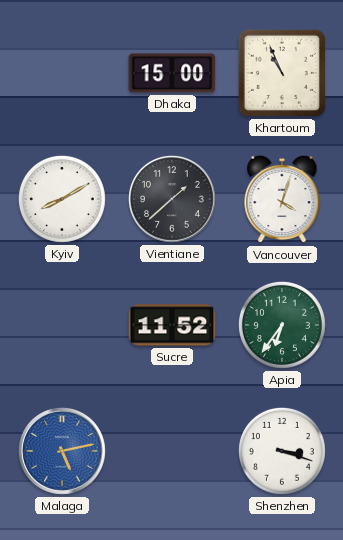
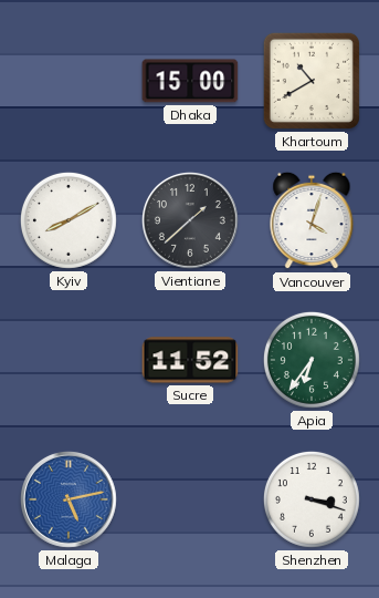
Khartoum: 10:56 -> 10:40 (312, 81)
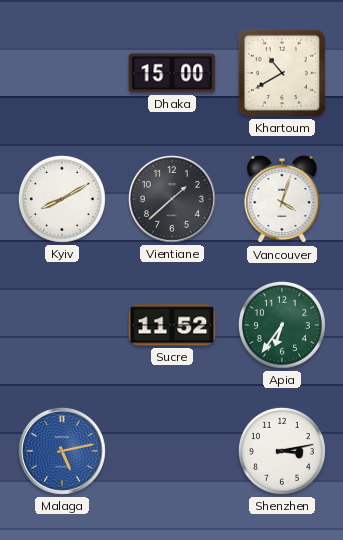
Shenzhen: 3:18 -> 3:13 (282, 451)
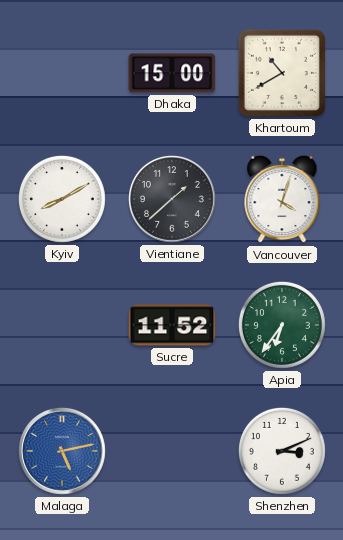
Shenzhen: 3:13 -> 3:11 (282, 451)
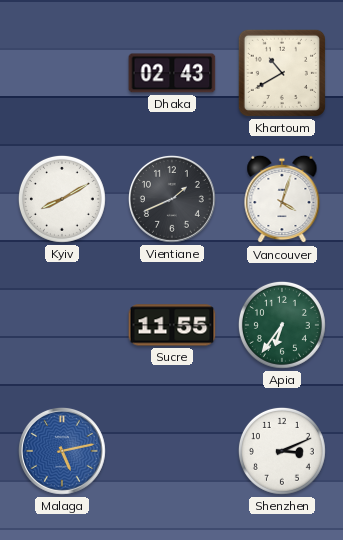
Dhaka: 15:00 -> 02:43 (172, 73)
Vientiane: 1:38 -> 1:41 (172, 199)
Sucre: 11:52 -> 11:55 (172, 325)
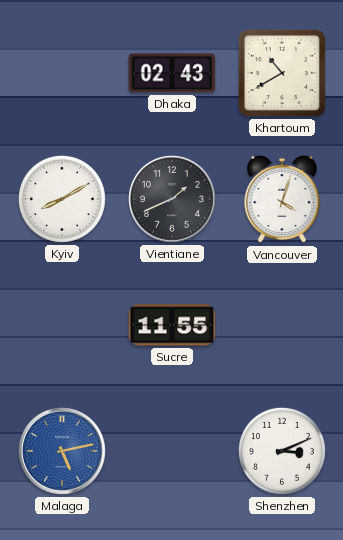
Apia: 6:36 -> none (282, 325)
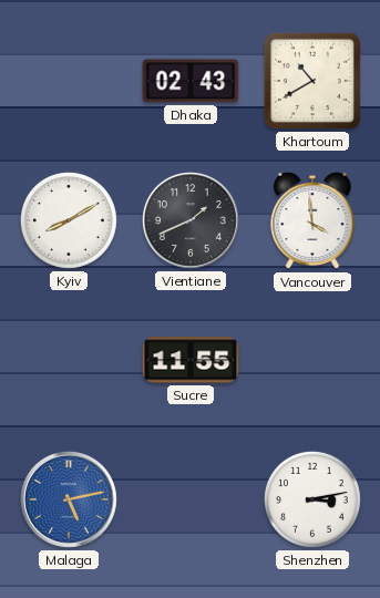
Vancouver: 4:03 -> 3:59 (312, 220)
Shenzhen: 3:11 -> 3:13 (312, 499)
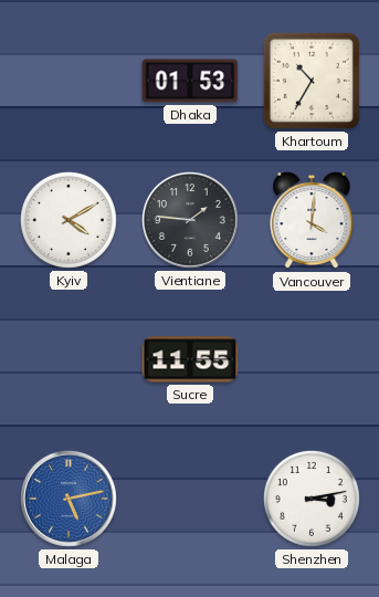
Dhaka: 02:43 -> 01:53 (190, 81)
Khartoum: 10:40 -> 10:35 (312, 81)
Kyiv: 8:10 -> 4:10 (69, 220)
Vientiane: 1:41 -> 1:46 (190, 220)
Vancouver: 3:59 -> 4:01 (312, 220)
